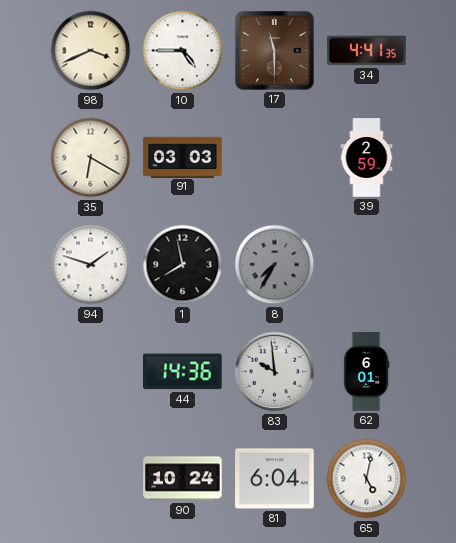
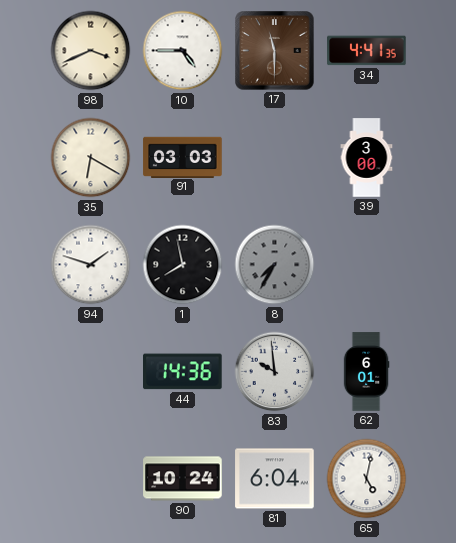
39: 2:59 -> 3:00 (367, 158)
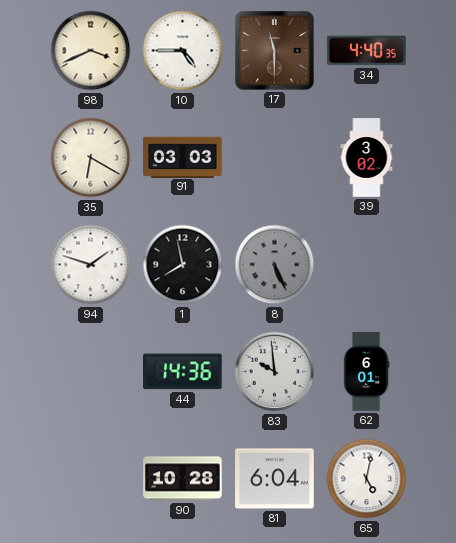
34: 4:41 -> 4:40 (367, 51)
39: 3:00 -> 3:02 (367, 158)
8: 7:35 -> 5:26 (275, 265)
90: 10:24 -> 10:28 (183, 479)
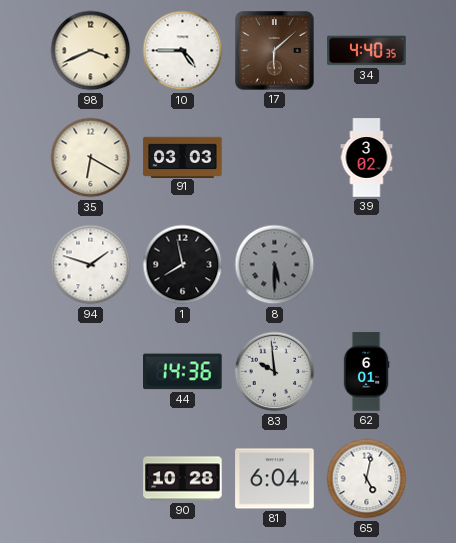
17: 11:30 -> 6:08 (275, 51)
8: 5:26 -> 5:30 (275, 265)
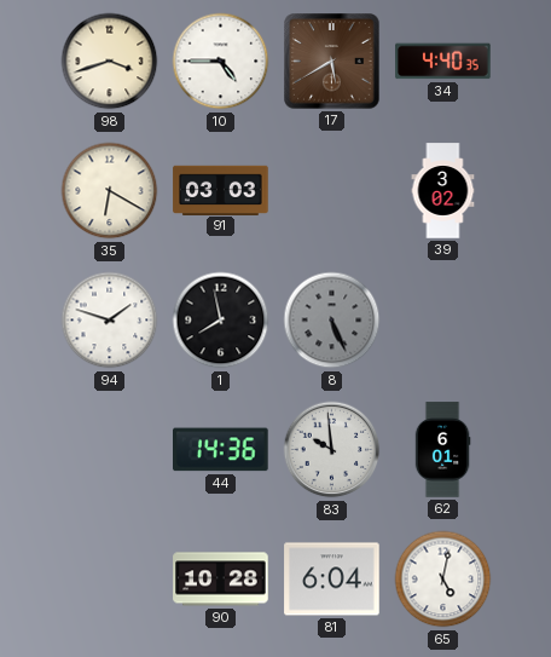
98: 3:41 -> 3:42 (110, 62)
17: 6:08 -> 5:40 (332, 62)
8: 5:30 -> 5:26 (332, 321)
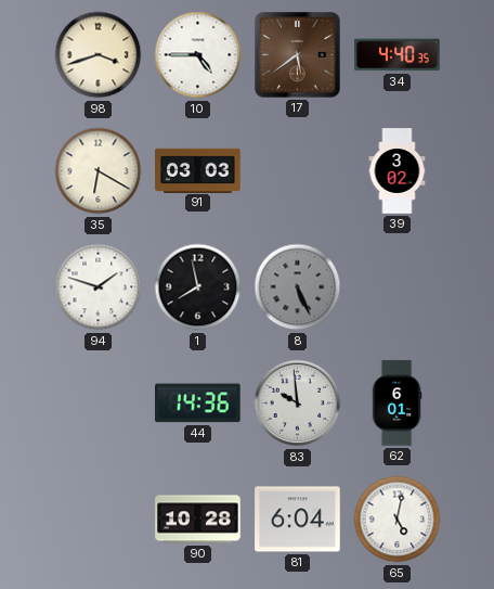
17: 5:40 -> 5:39 (298, 55)
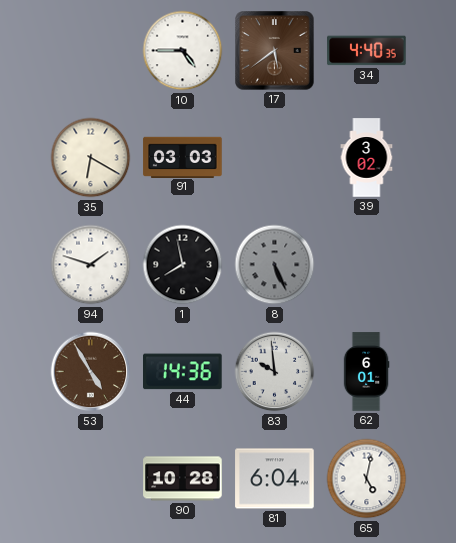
98: 3:42 -> none (99, 55)
53: none -> 4:55 (91, 372)
